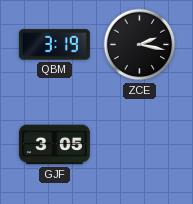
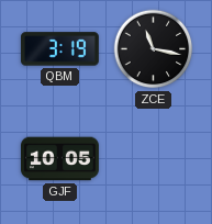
ZCE: 2:17 -> 11:17 (154, 49)
GJF: 3:05 -> 10:05 (59, 159)
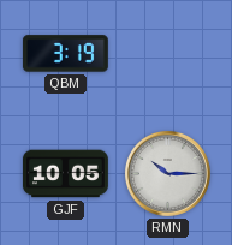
ZCE: 11:17 -> none (154, 49)
RMN: none -> 10:15 (167, 173)
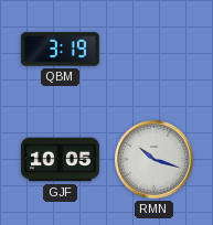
RMN: 10:15 -> 10:18 (153, 159)
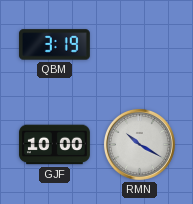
GJF: 10:05 -> 10:00 (54, 145)
RMN: 10:18 -> 10:20 (139, 144)
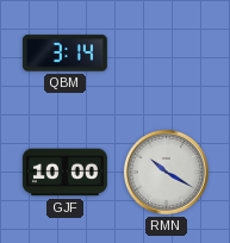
QBM: 3:19 -> 3:14 (64, 54)
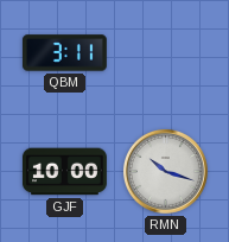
QBM: 3:14 -> 3:11 (64, 53)
RMN: 10:20 -> 10:18 (165, 171)
